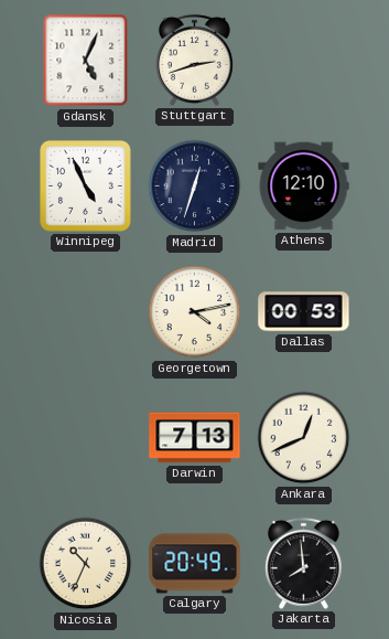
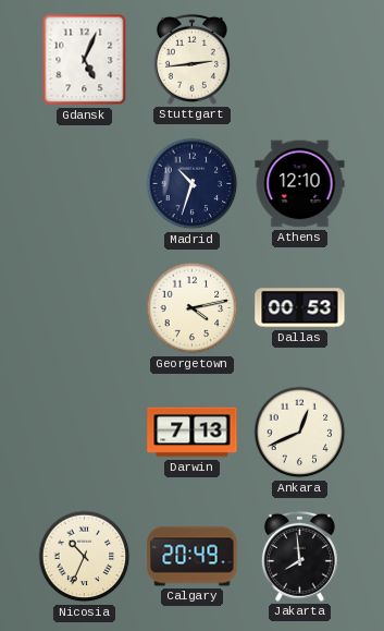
Stuttgart: 2:42 -> 2:44 (191, 59)
Winnipeg: 4:56 -> none (86, 187)
Madrid: 12:33 -> 10:33 (193, 184)
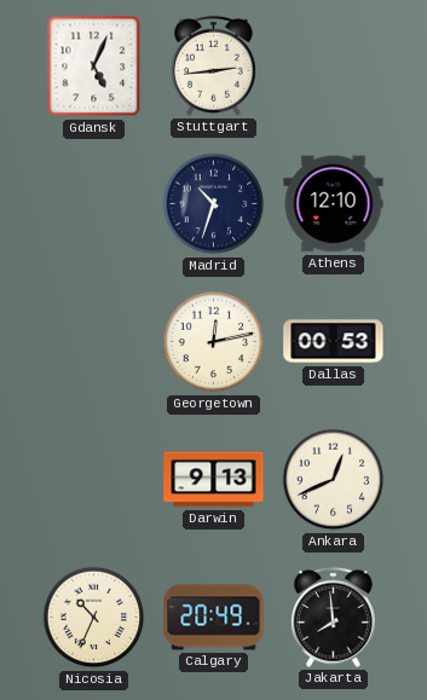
Georgetown: 4:13 -> 12:13 (214, 342)
Darwin: 7:13 -> 9:13 (214, 480)
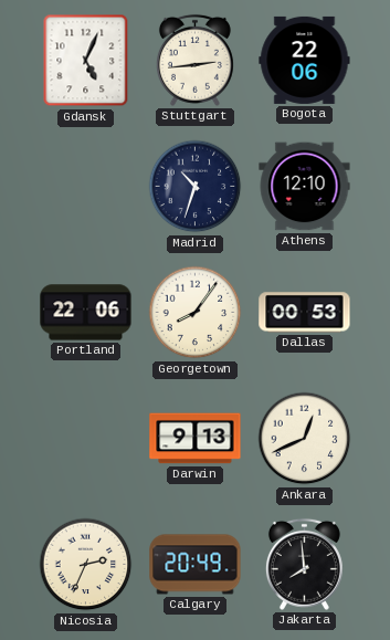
Bogota: none -> 22:06 (305, 60)
Portland: none -> 22:06 (86, 313)
Georgetown: 12:13 -> 8:06 (196, 313)
Nicosia: 10:34 -> 2:34 (86, 565)
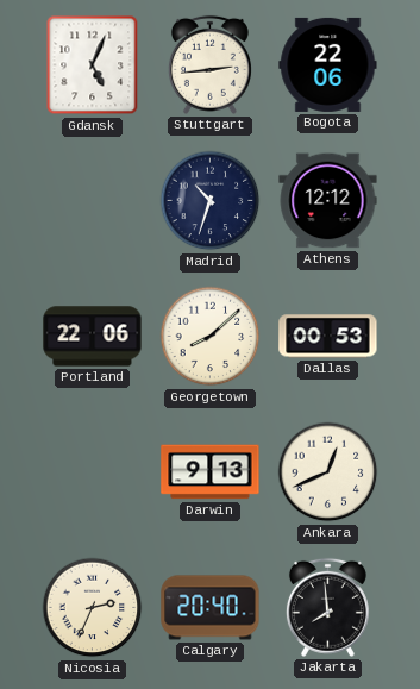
Athens: 12:10 -> 12:12 (328, 201)
Georgetown: 8:06 -> 8:08 (211, 337)
Calgary: 20:49 -> 20:40 (211, 608)
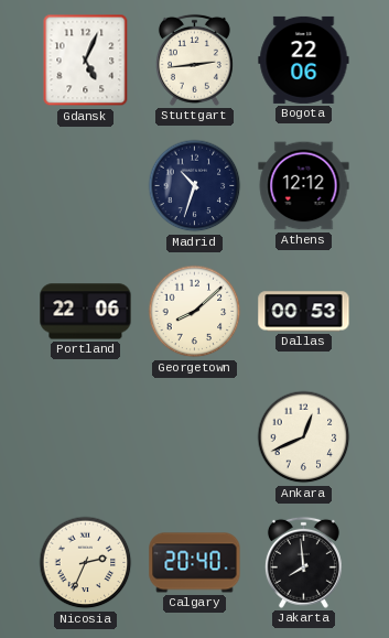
Darwin: 9:13 -> none (211, 472)
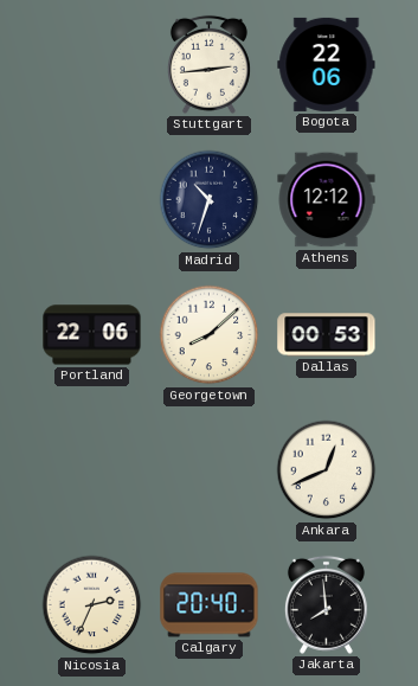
Gdansk: 5:04 -> none (86, 61)
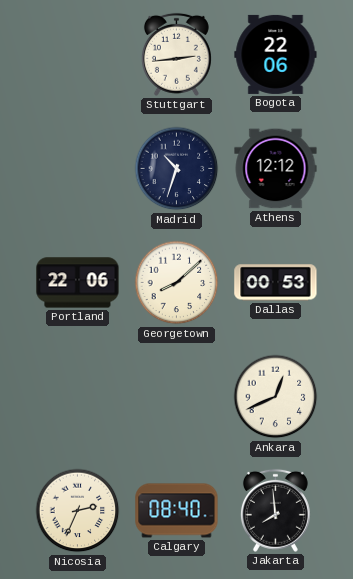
Calgary: 20:40 -> 08:40 (177, 511)
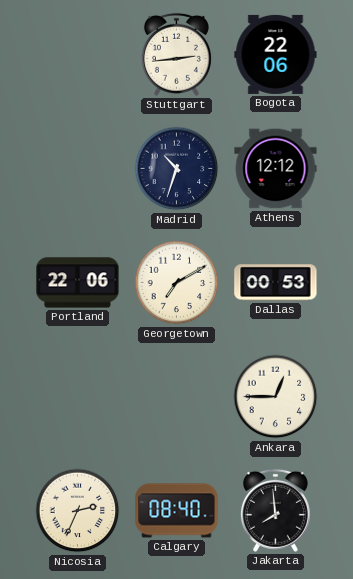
Georgetown: 8:08 -> 7:10 (177, 283)
Ankara: 12:41 -> 12:45 (276, 397)
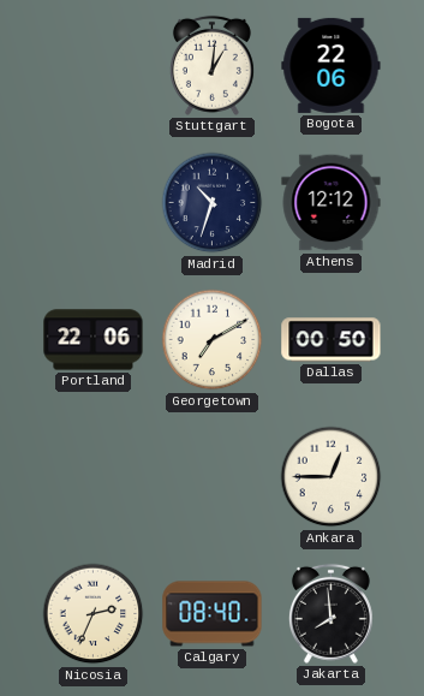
Stuttgart: 2:44 -> 1:01 (211, 65)
Dallas: 00:53 -> 00:50 (332, 340)
